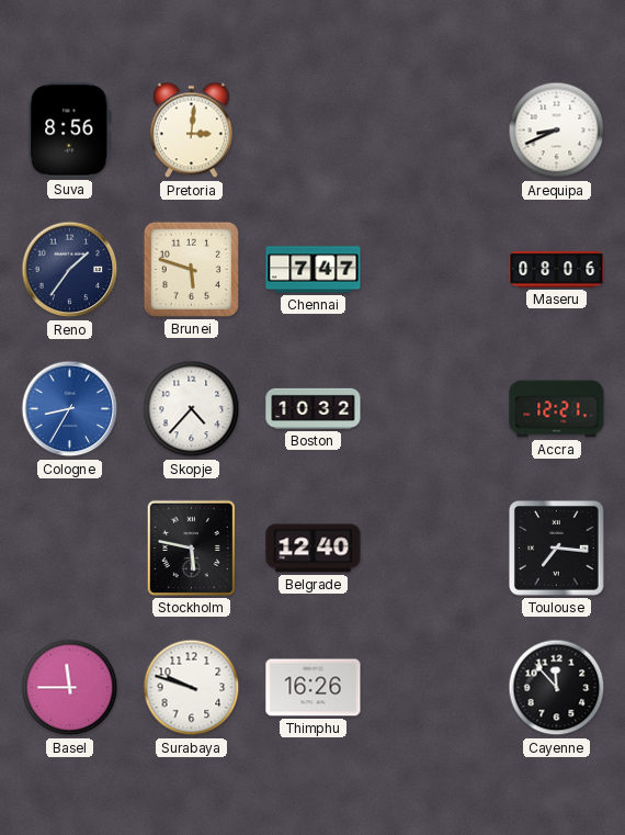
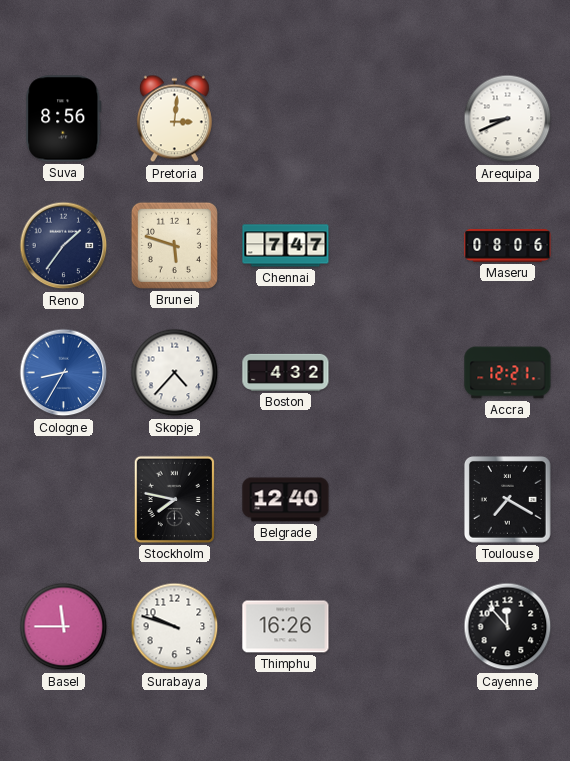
Boston: 10:32 -> 4:32 (286, 372)
Stockholm: 5:47 -> 7:47 (174, 499)
Toulouse: 7:16 -> 7:20 (508, 500)
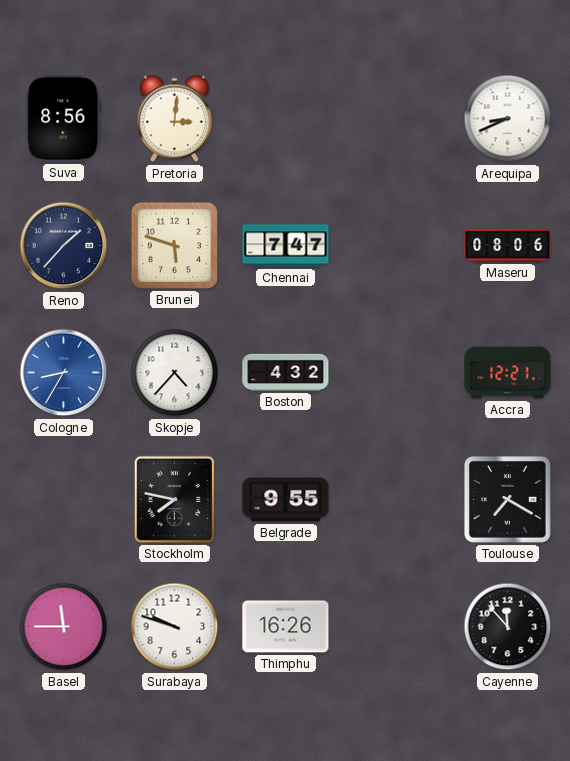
Reno: 1:36 -> 1:37 (64, 246)
Belgrade: 12:40 -> 9:55 (286, 500)
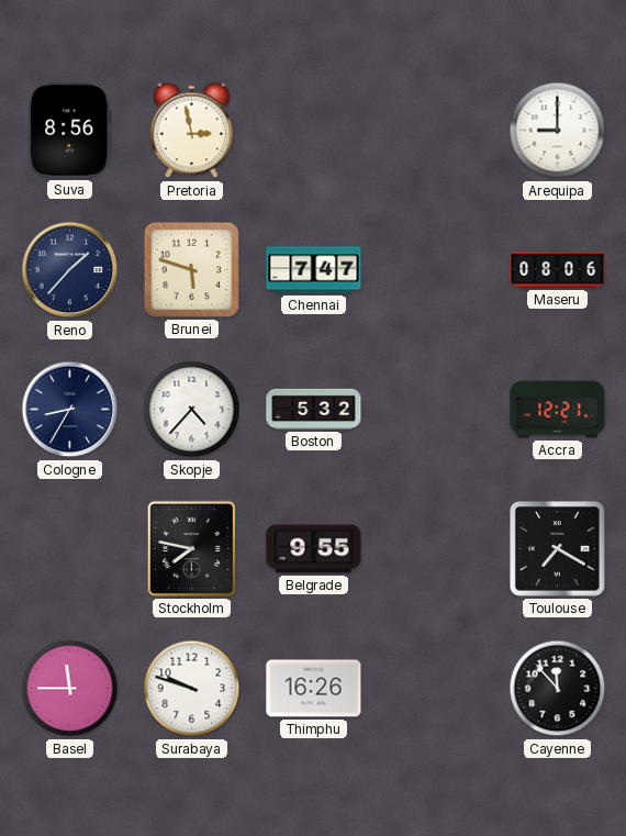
Pretoria: 3:01 -> 2:58 (191, 131)
Arequipa: 8:41 -> 9:00 (558, 131)
Cologne dial: blue -> navy (70, 410)
Boston: 4:32 -> 5:32 (314, 409)
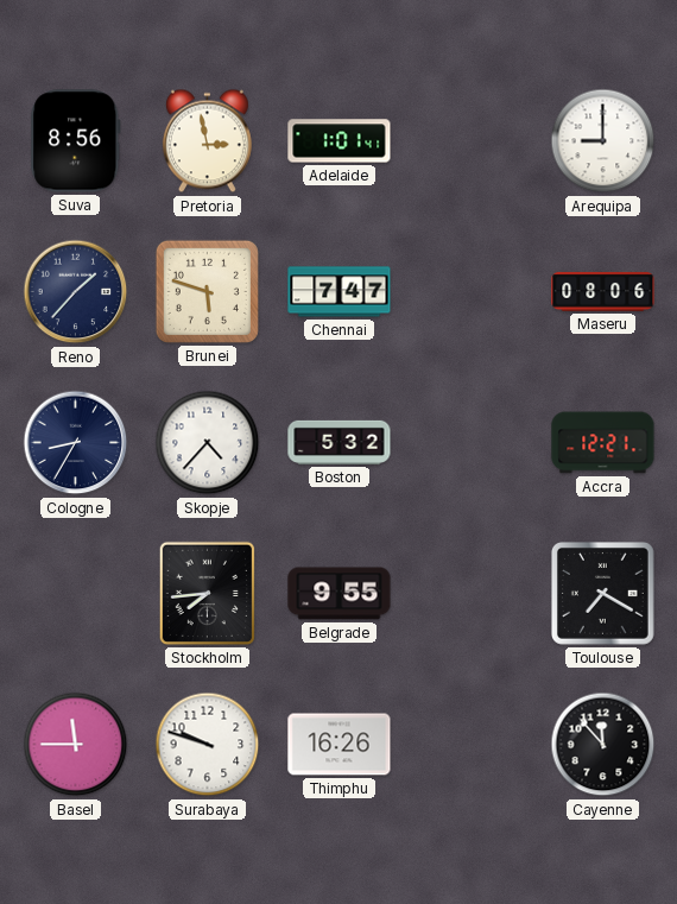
Adelaide: none -> 1:01 (340, 141)
Stockholm: 7:47 -> 7:44 (207, 593)
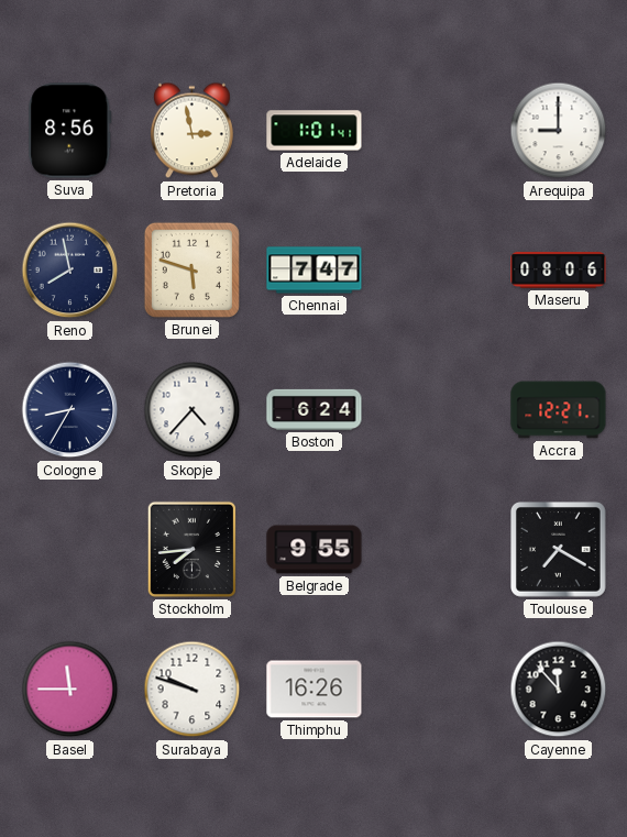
Reno: 1:37 -> 7:58 (70, 271)
Boston: 5:32 -> 6:24 (315, 409)
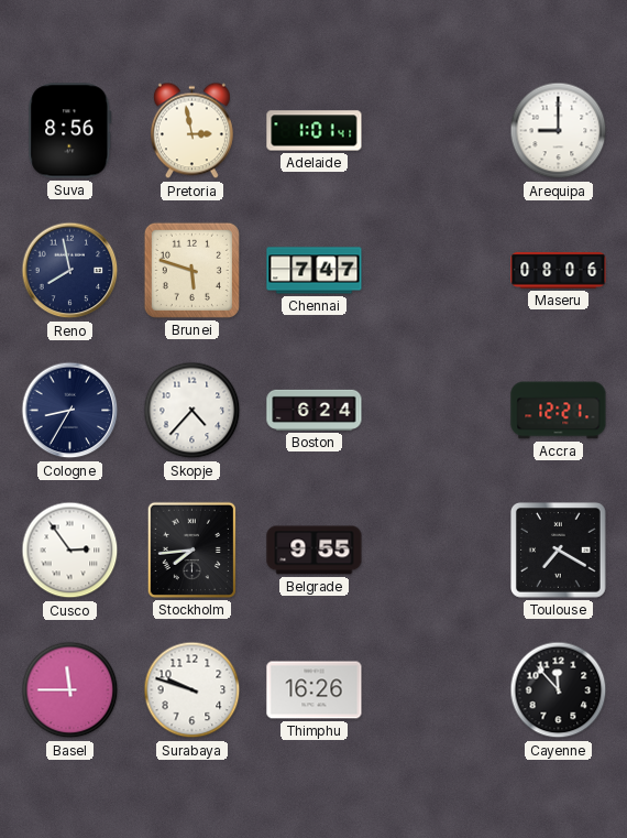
Cusco: none -> 2:54 (70, 551)
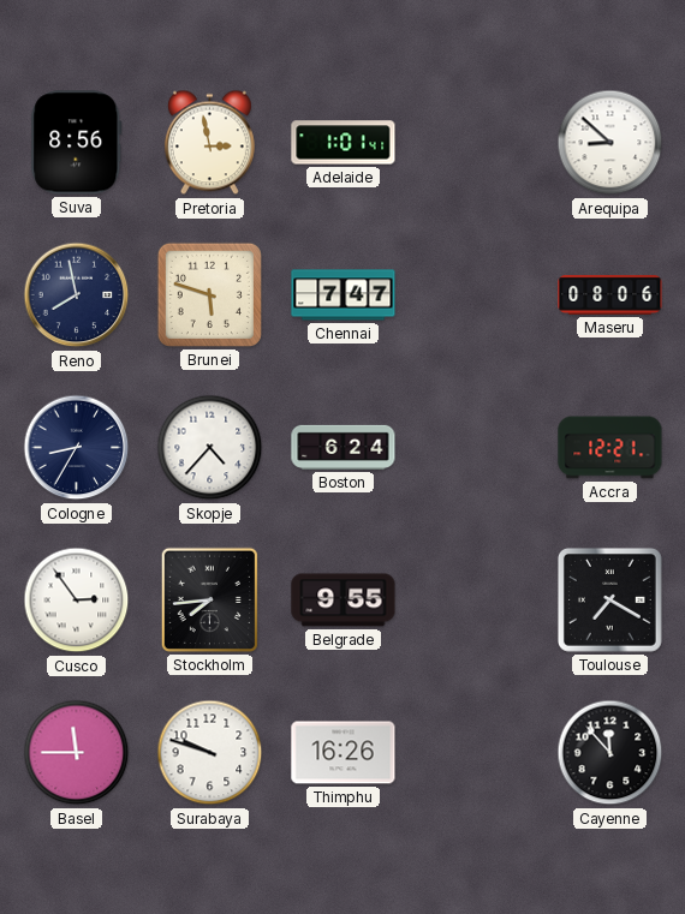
Arequipa: 9:00 -> 8:52 (610, 143)
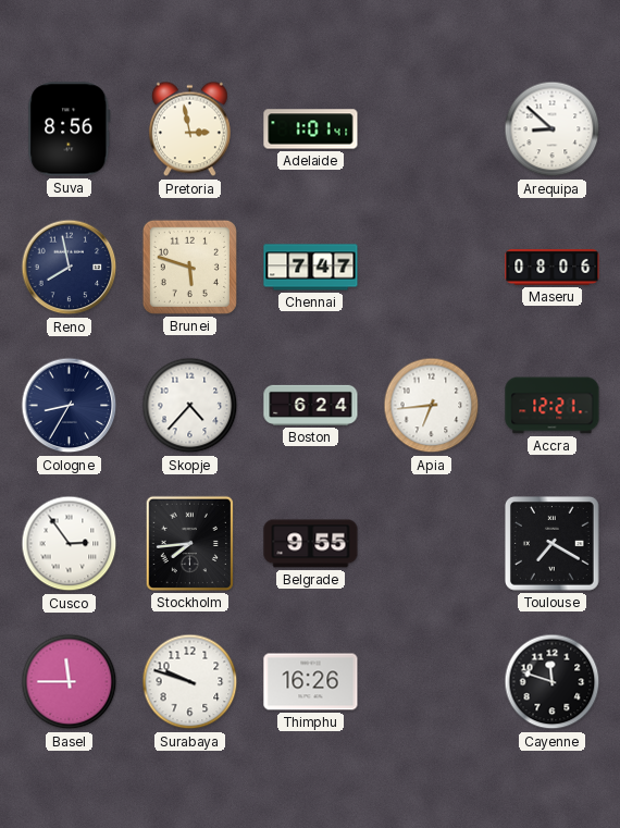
Apia: none -> 6:44 (432, 406)
Cayenne: 11:53 -> 11:48 (553, 682)
